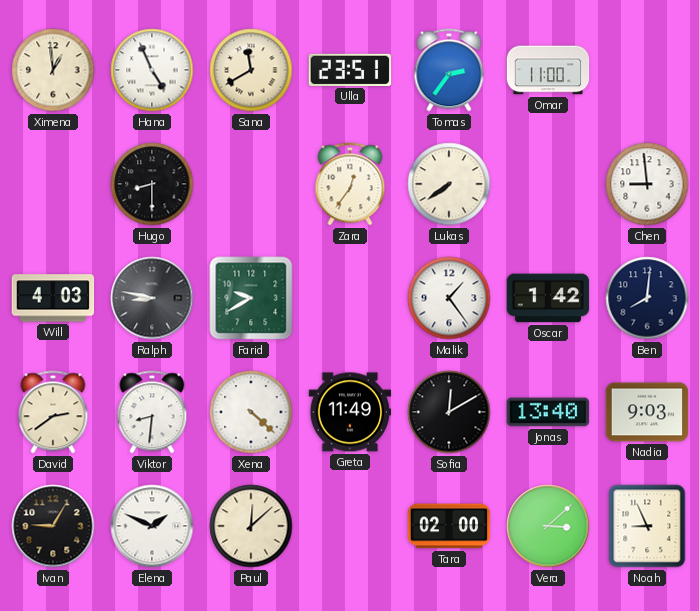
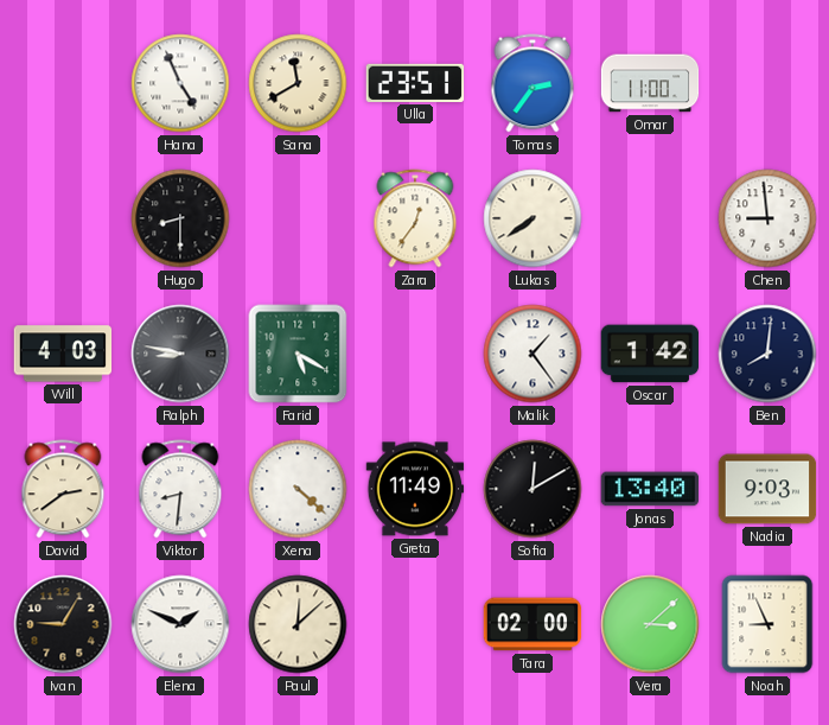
Ximena: 12:59 -> none (53, 70)
Farid: 9:40 -> 5:20 (298, 354)
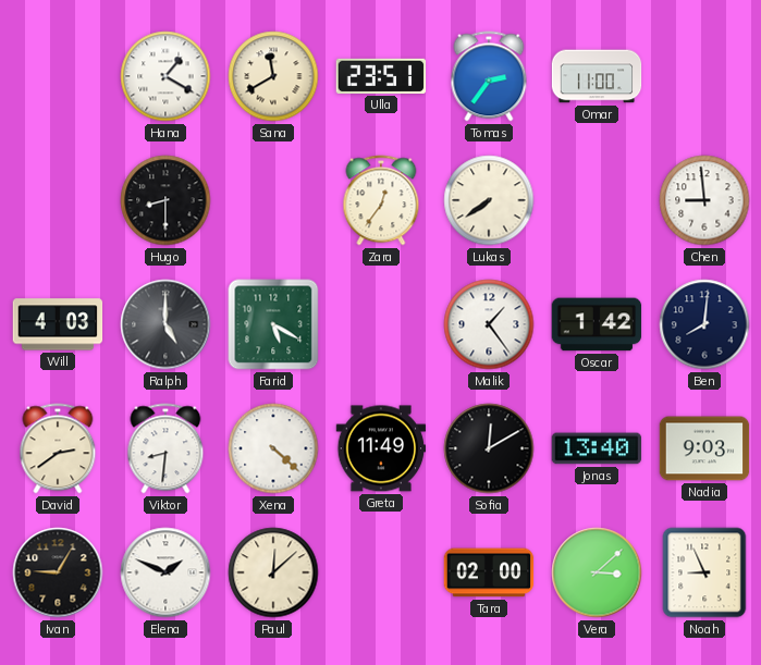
Hana: 4:56 -> 1:20 (165, 76)
Ralph: 8:47 -> 5:00 (165, 324)
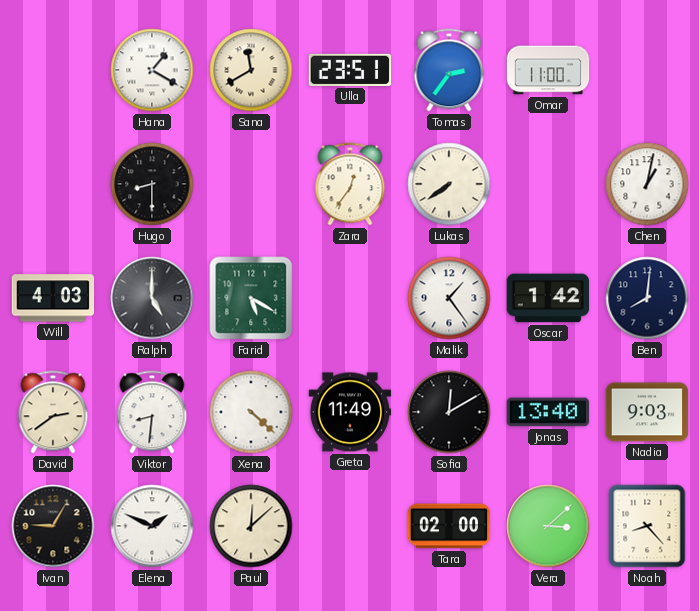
Chen: 8:59 -> 1:02 (647, 184)
Noah: 8:56 -> 8:23 (647, 526)
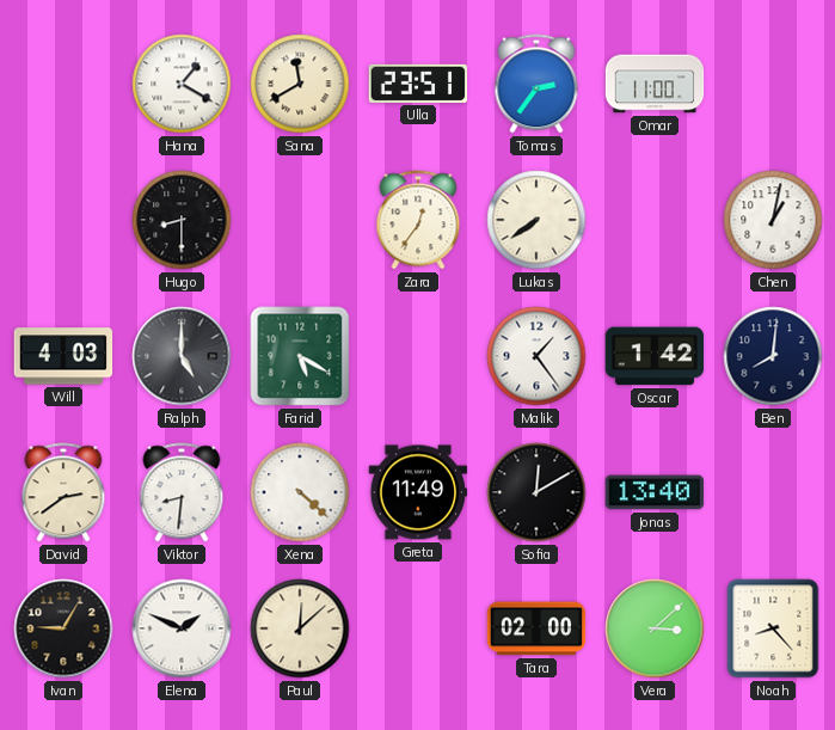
Nadia: 9:03 -> none (647, 412)
